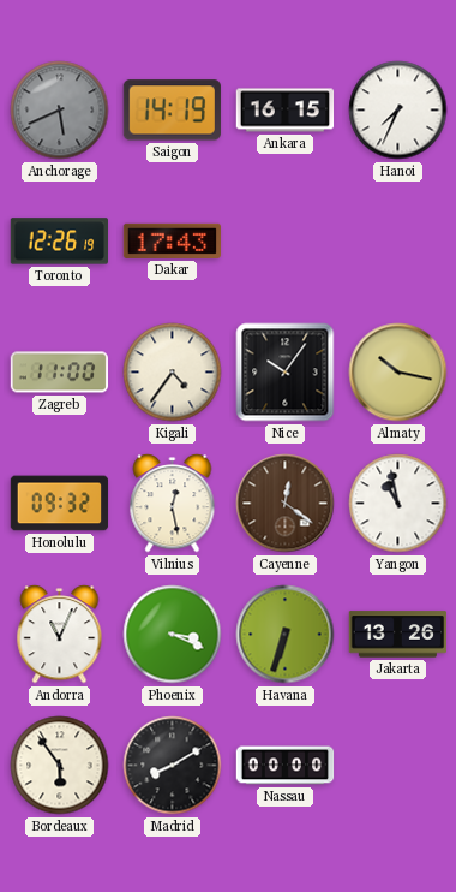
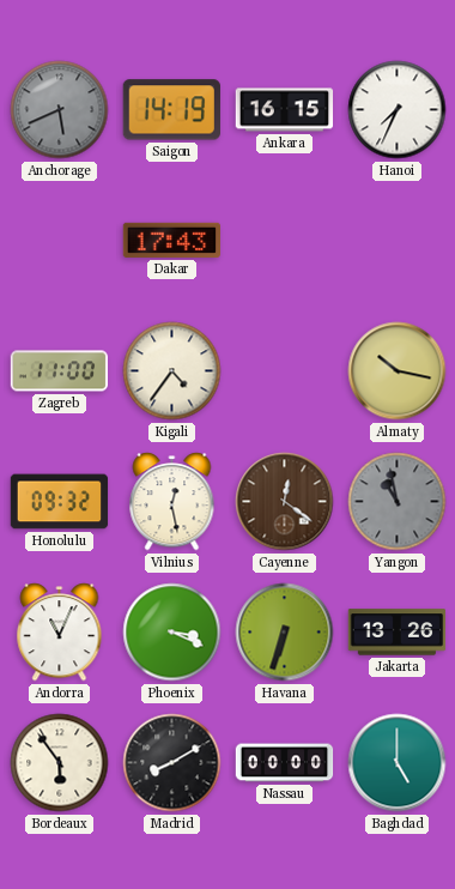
Toronto: 12:26 -> none (59, 242)
Nice: 10:06 -> none (286, 373)
Yangon dial: white -> grey (398, 502)
Baghdad: none -> 5:00 (398, 763)
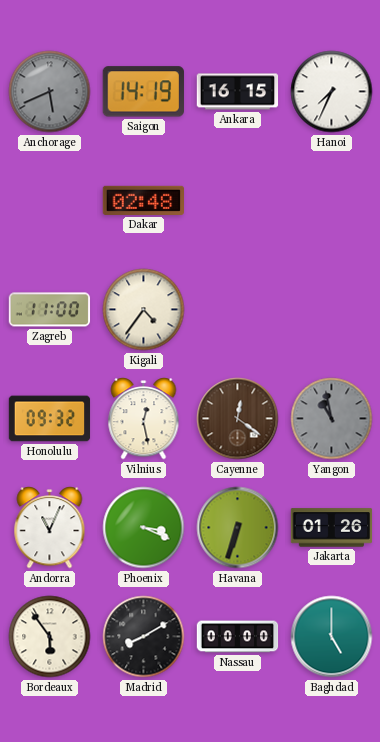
Dakar: 17:43 -> 02:48 (143, 200)
Almaty: 10:17 -> none (398, 371)
Jakarta: 13:26 -> 01:26 (332, 528)
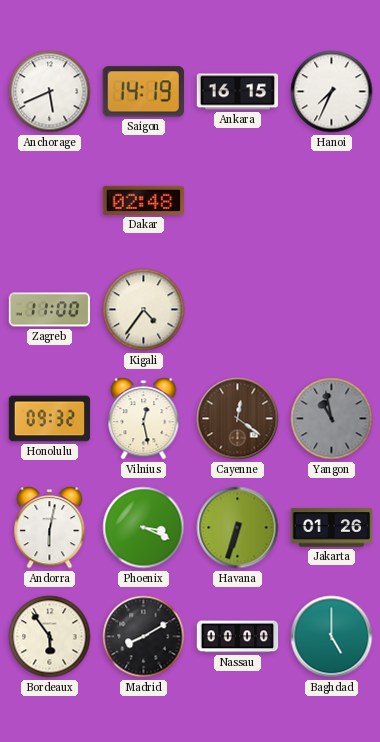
Anchorage dial: grey -> white (50, 92)
Andorra: 11:04 -> 6:02 (50, 528)
